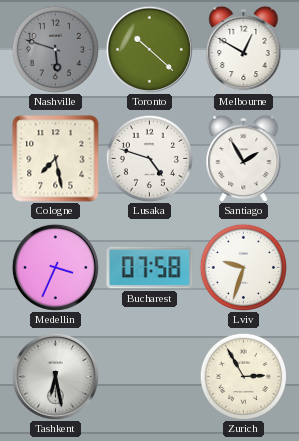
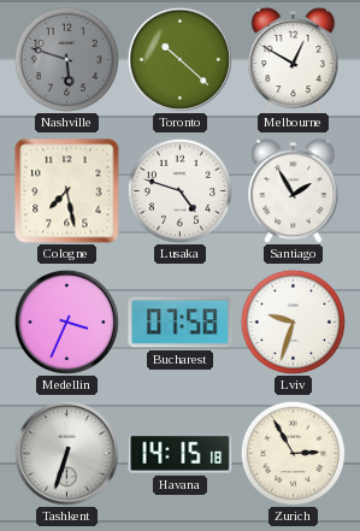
Tashkent: 6:28 -> 6:33 (66, 453)
Havana: none -> 14:15 (181, 454)
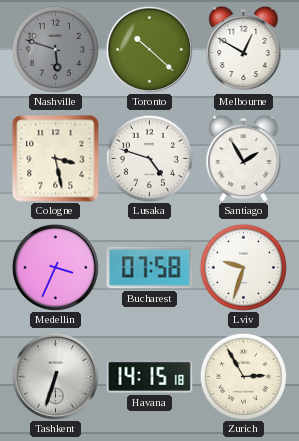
Cologne: 7:28 -> 3:28 (56, 159)
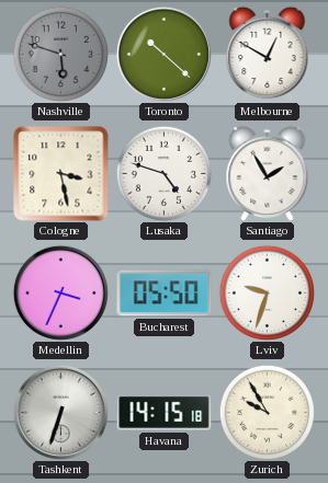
Bucharest: 07:58 -> 05:50 (165, 294)
Zurich: 2:55 -> 9:55 (267, 412)
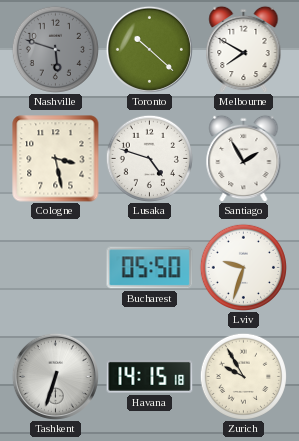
Melbourne: 12:50 -> 7:50 (244, 49)
Medellin: 3:34 -> none (60, 292)
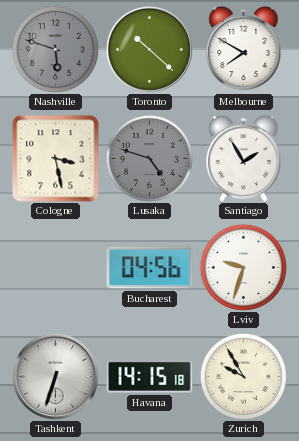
Lusaka dial: white -> grey (149, 158)
Bucharest: 05:50 -> 04:56 (150, 268)
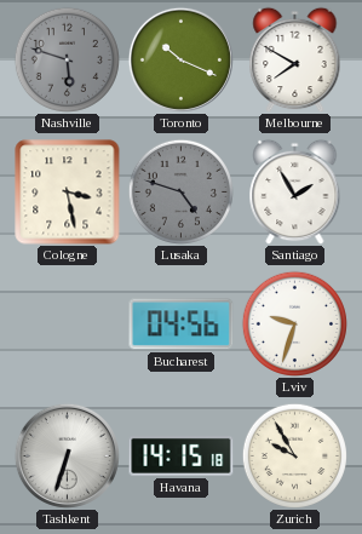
Toronto: 10:22 -> 10:19 (180, 59)
